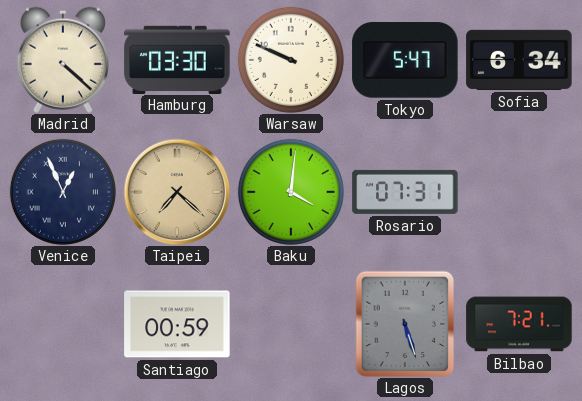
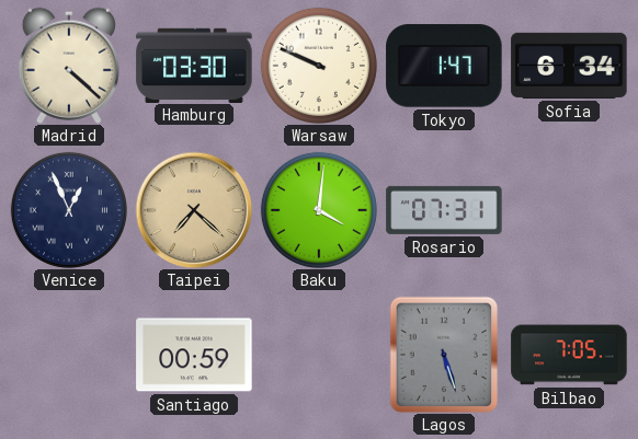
Tokyo: 5:47 -> 1:47 (444, 66)
Bilbao: 7:21 -> 7:05 (569, 355)
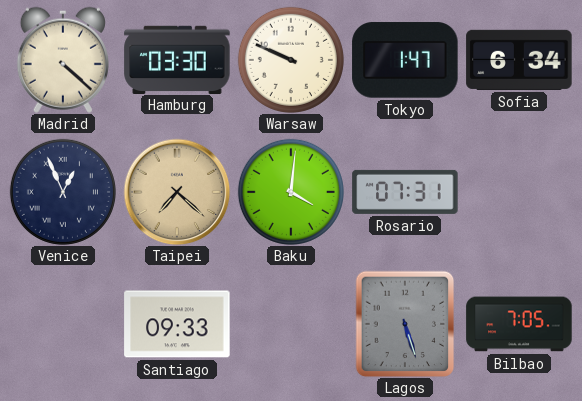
Santiago: 00:59 -> 09:33 (177, 324)
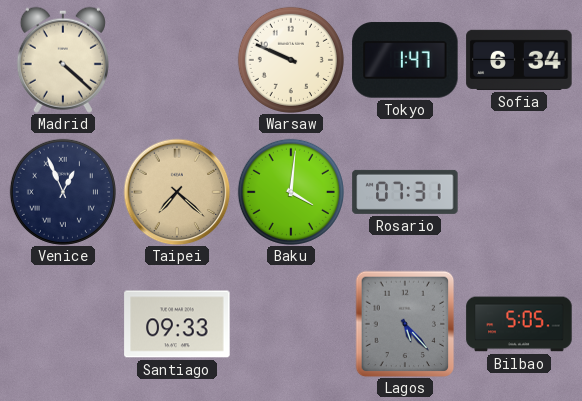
Hamburg: 03:30 -> none (177, 59)
Lagos: 5:27 -> 5:23 (405, 324)
Bilbao: 7:05 -> 5:05 (519, 324)
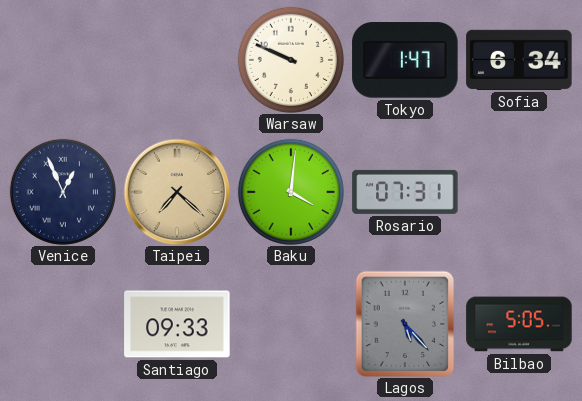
Madrid: 4:22 -> none (63, 60)
